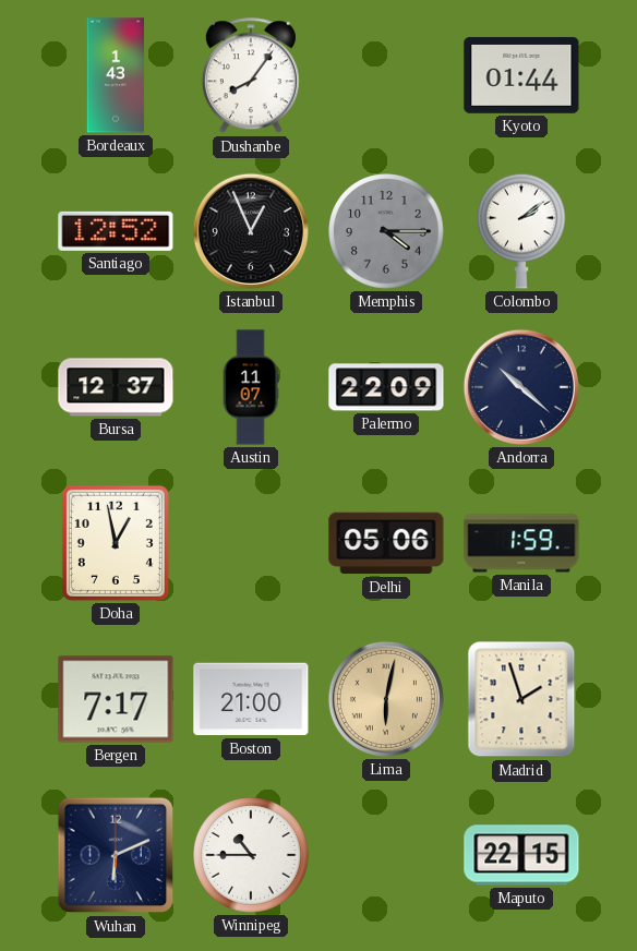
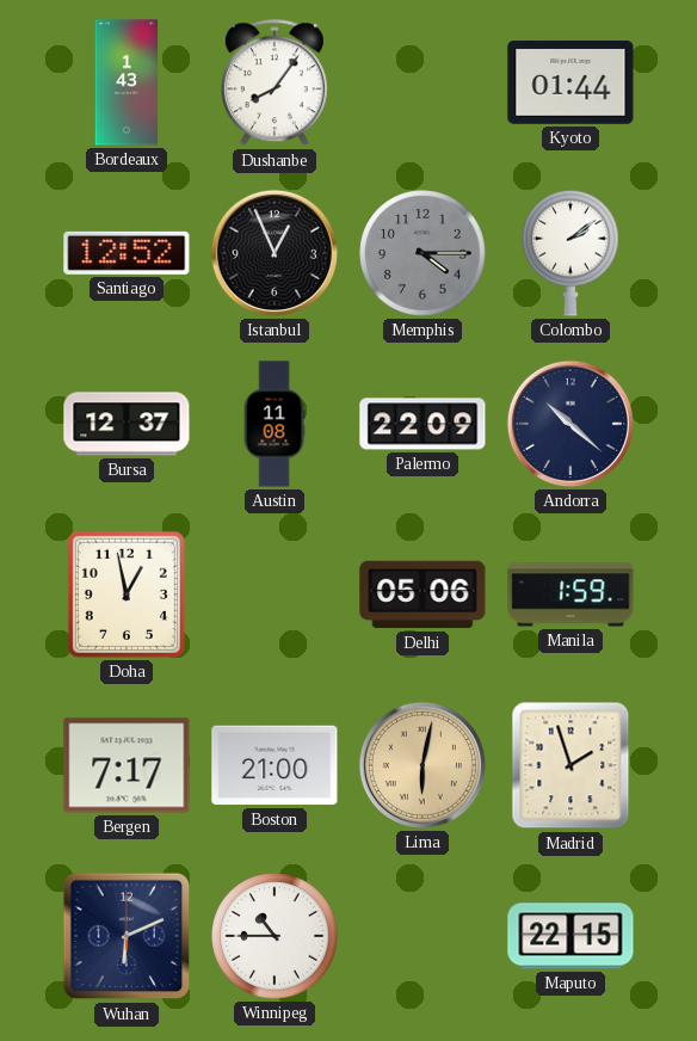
Austin: 11:07 -> 11:08 (275, 424)
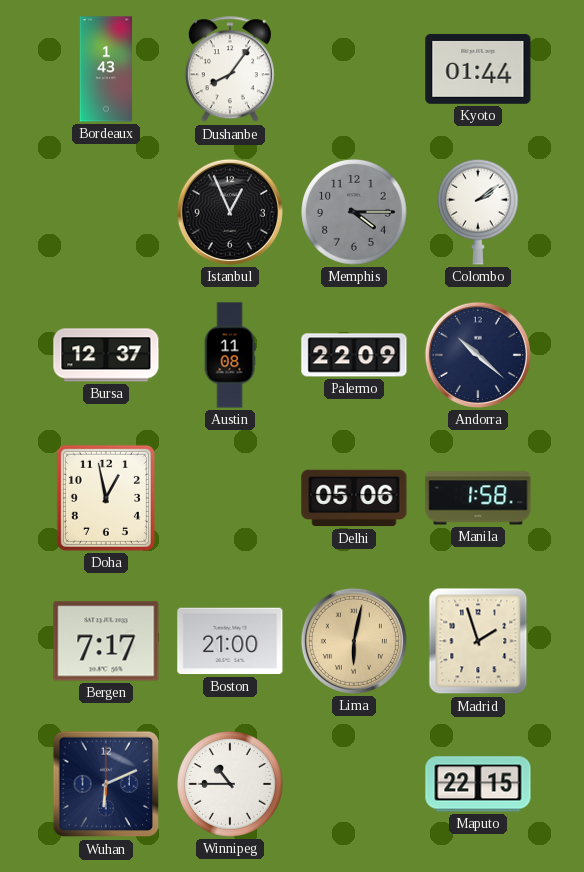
Santiago: 12:52 -> none (127, 253)
Manila: 1:59 -> 1:58 (478, 498)
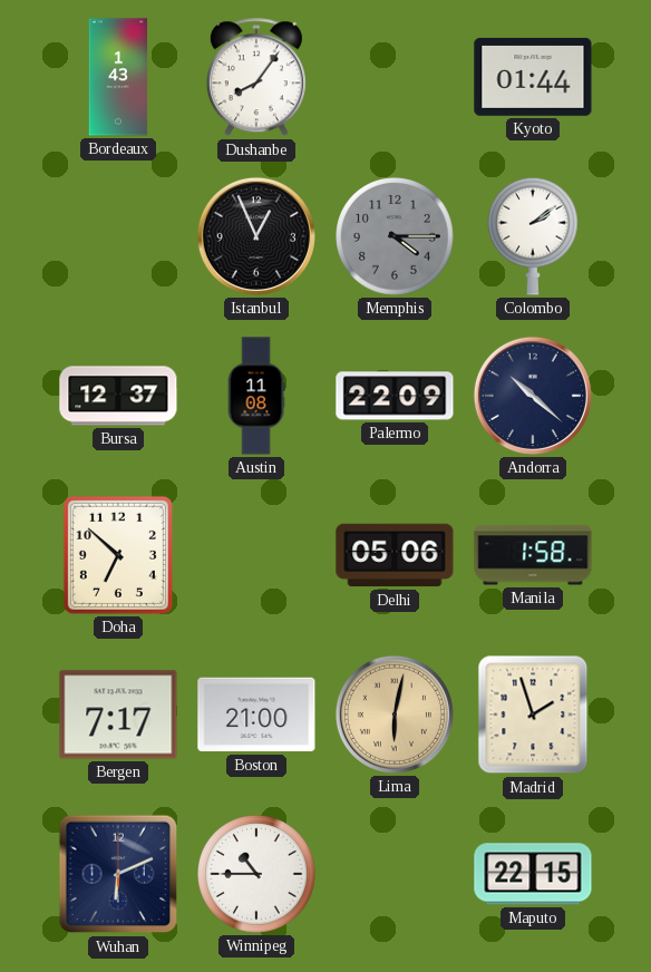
Doha: 12:58 -> 6:52 (118, 555)
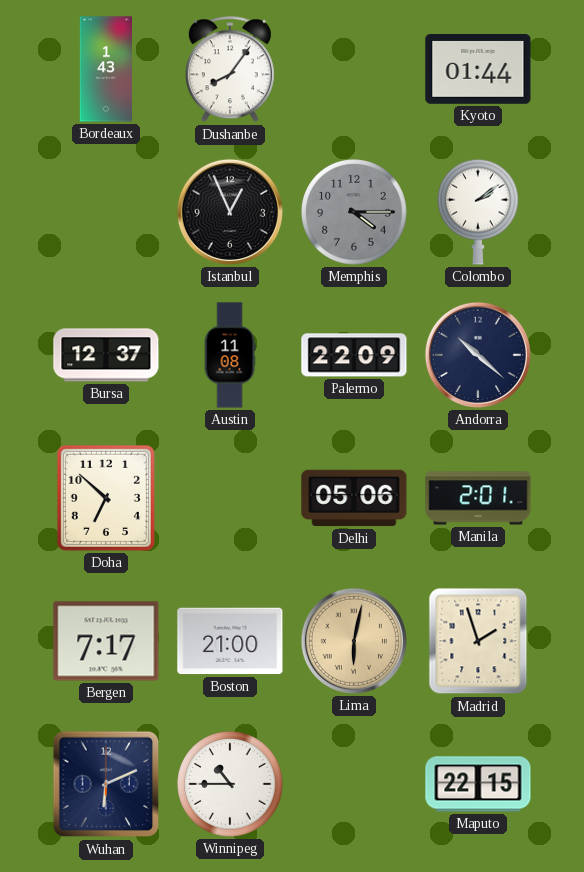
Manila: 1:58 -> 2:01 (478, 498)
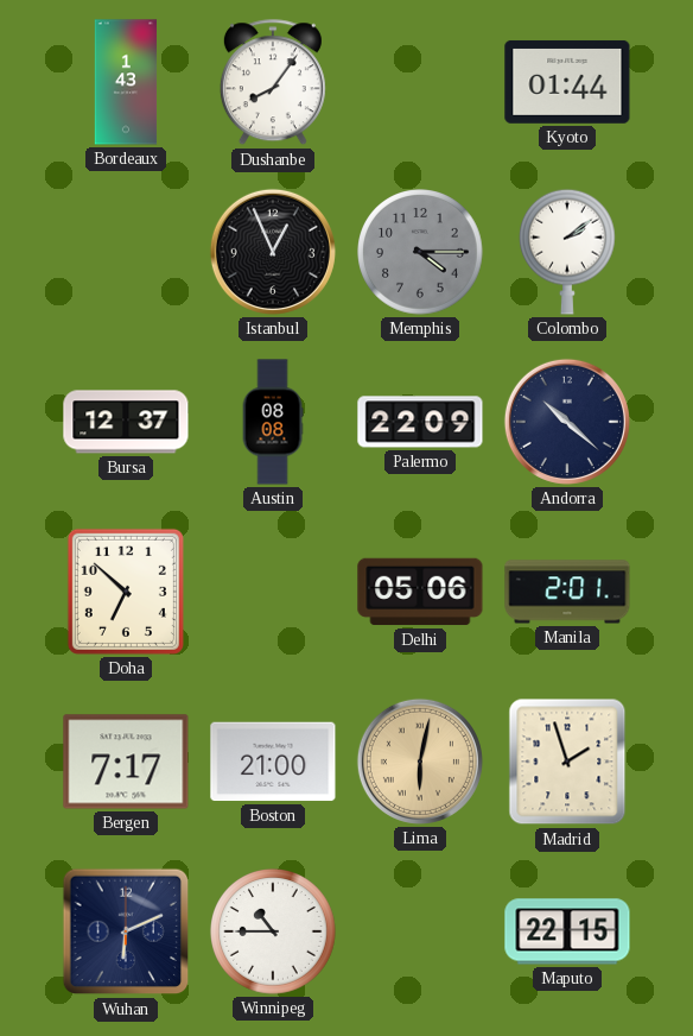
Austin: 11:08 -> 08:08 (273, 422)
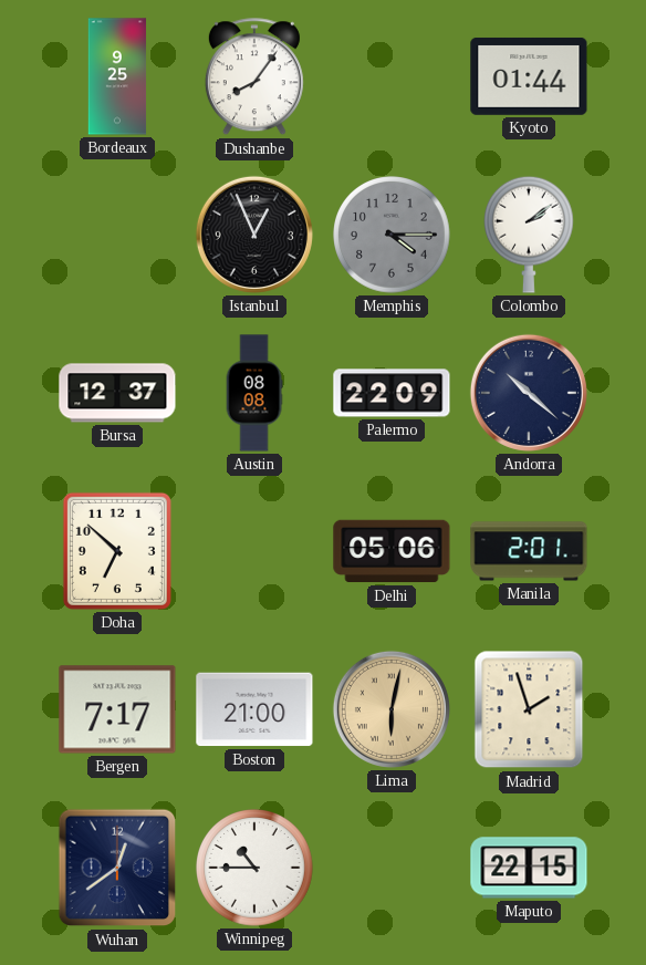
Bordeaux: 1:43 -> 9:25 (117, 76)
Wuhan: 6:11 -> 12:39 (117, 868)
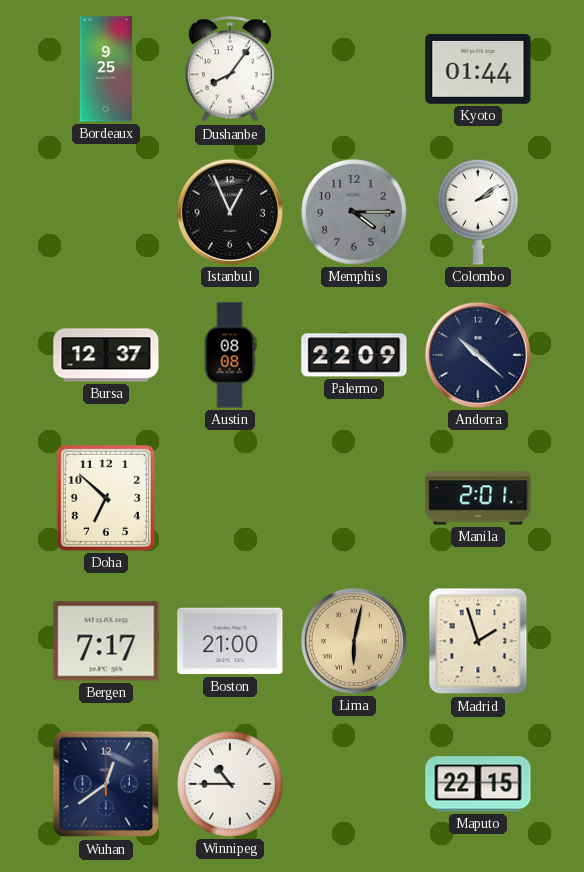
Delhi: 05:06 -> none (392, 551)
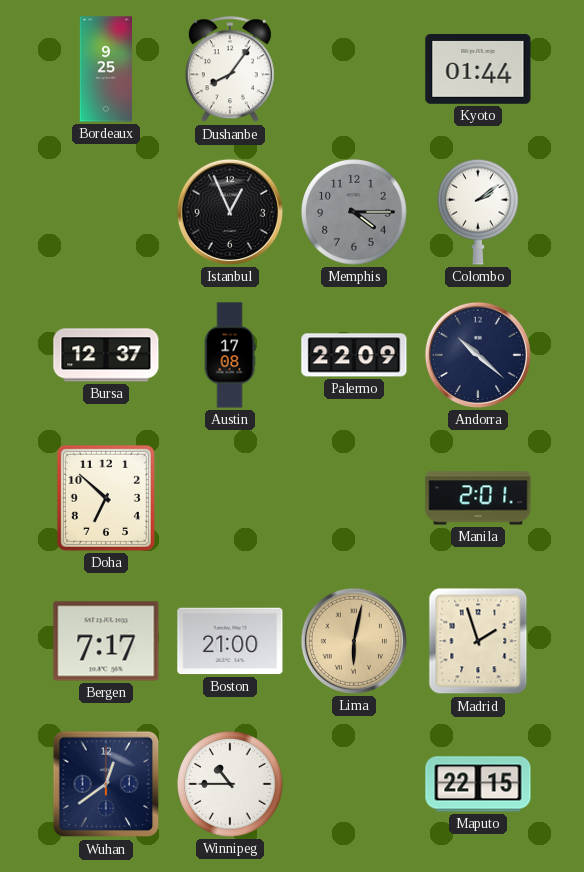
Austin: 08:08 -> 17:08 (230, 355)
